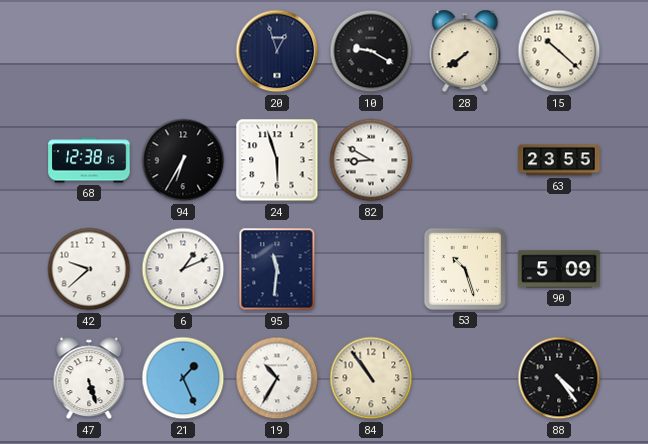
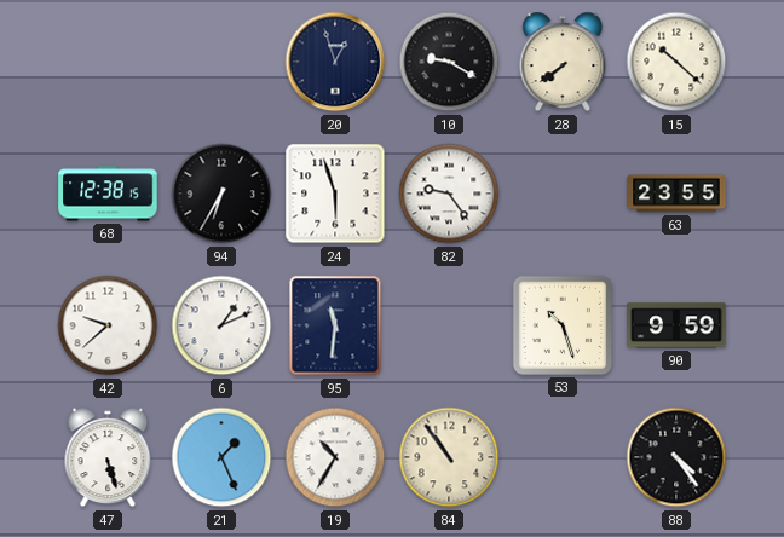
82: 8:50 -> 9:24 (449, 194)
90: 5:09 -> 9:59 (676, 325)
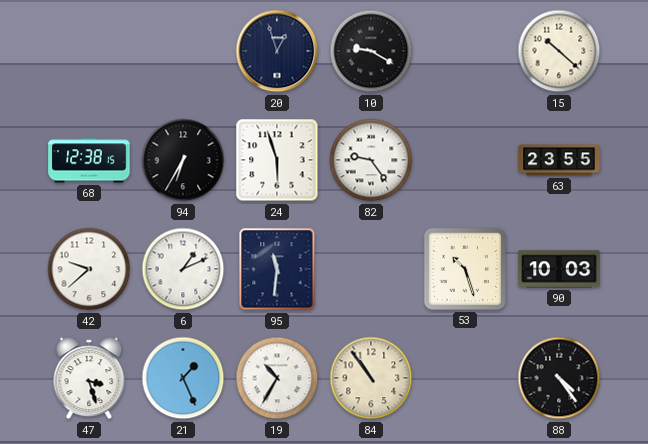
28: 7:39 -> none (563, 62)
90: 9:59 -> 10:03 (559, 269)
47: 5:27 -> 3:27 (89, 378)
